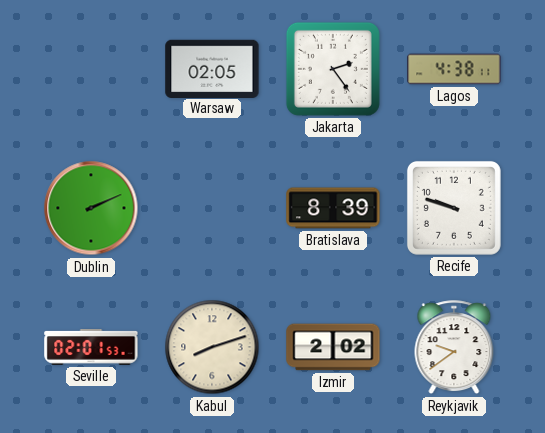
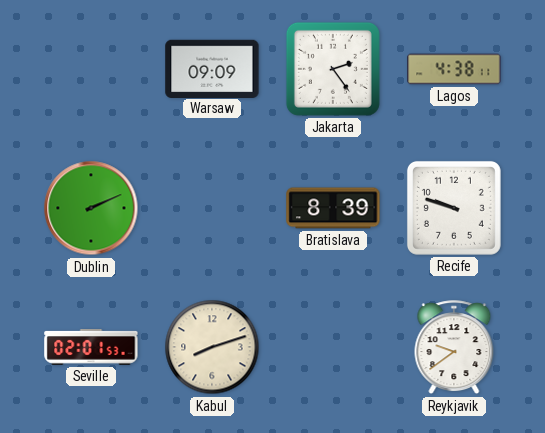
Warsaw: 02:05 -> 09:09 (212, 68)
Izmir: 2:02 -> none (333, 347)
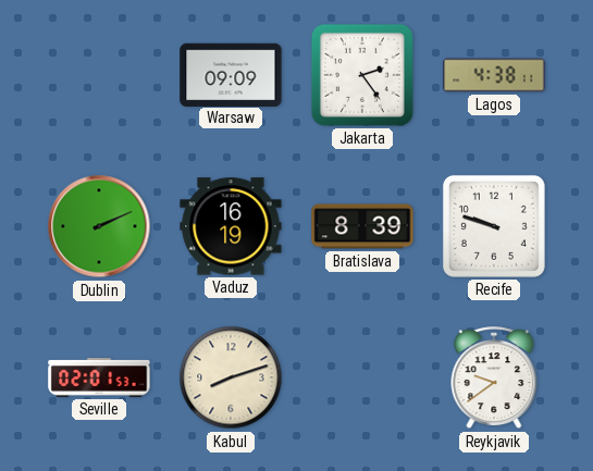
Vaduz: none -> 16:19 (231, 226)
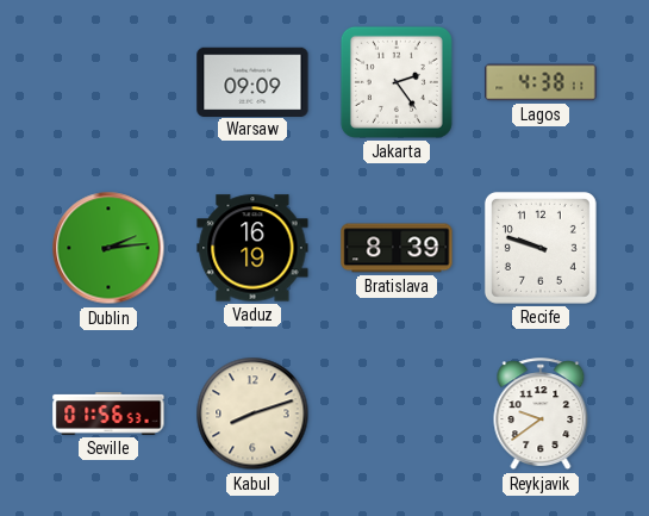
Dublin: 2:11 -> 2:14 (108, 248)
Seville: 02:01 -> 01:56 (108, 414)
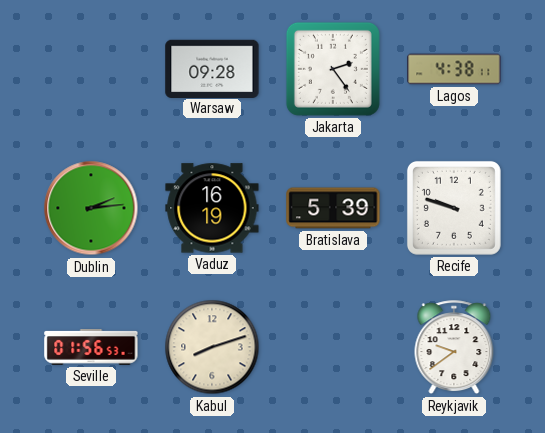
Warsaw: 09:09 -> 09:28 (212, 68)
Bratislava: 8:39 -> 5:39 (333, 208)
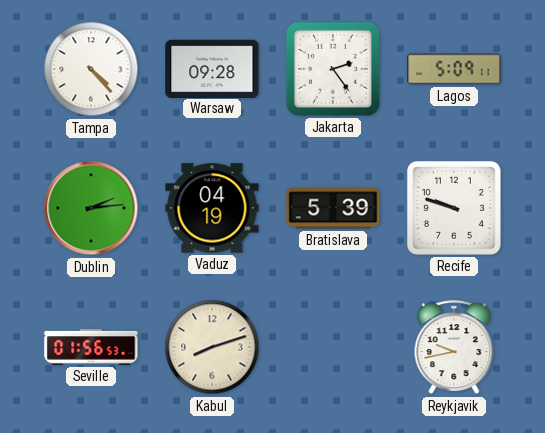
Tampa: none -> 4:23 (91, 69)
Lagos: 4:38 -> 5:09 (454, 69)
Vaduz: 16:19 -> 04:19 (212, 208)
Reykjavik: 9:39 -> 9:43 (454, 348)
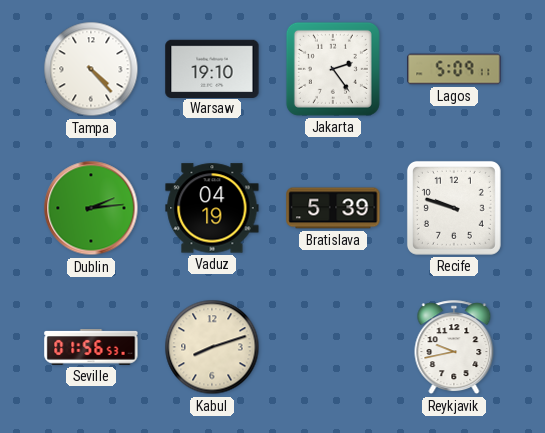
Warsaw: 09:28 -> 19:10 (212, 68)
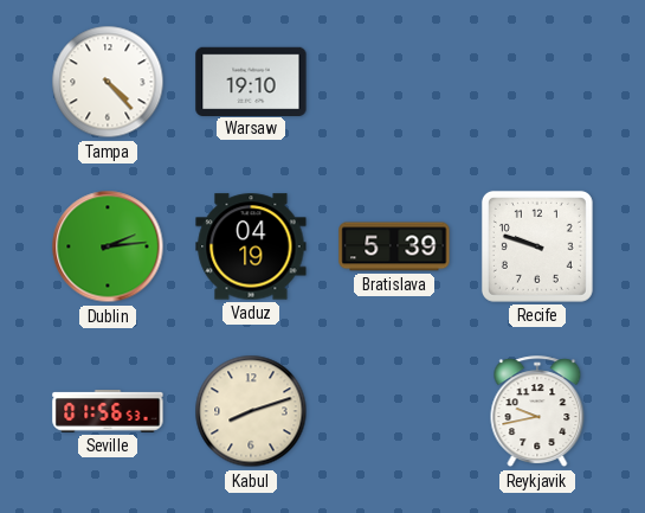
Jakarta: 2:24 -> none (333, 69)
Lagos: 5:09 -> none (454, 69)
